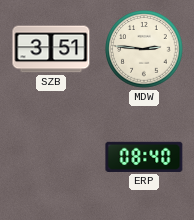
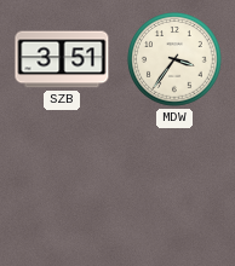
MDW: 2:46 -> 3:36 (174, 59)
ERP: 08:40 -> none (144, 157)
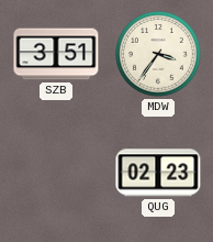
QUG: none -> 02:23 (158, 173)
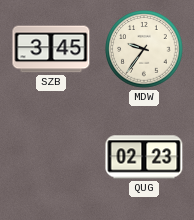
SZB: 3:51 -> 3:45 (51, 49)
MDW: 3:36 -> 9:36 (144, 49)
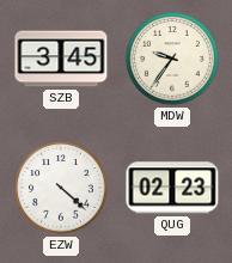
EZW: none -> 4:22 (61, 188)
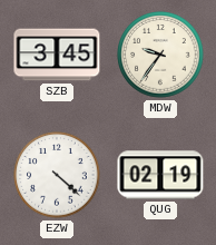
QUG: 02:23 -> 02:19 (160, 175)
